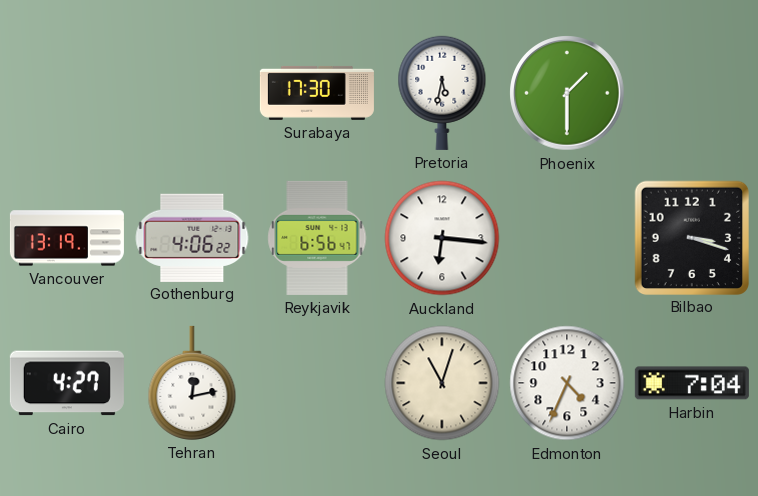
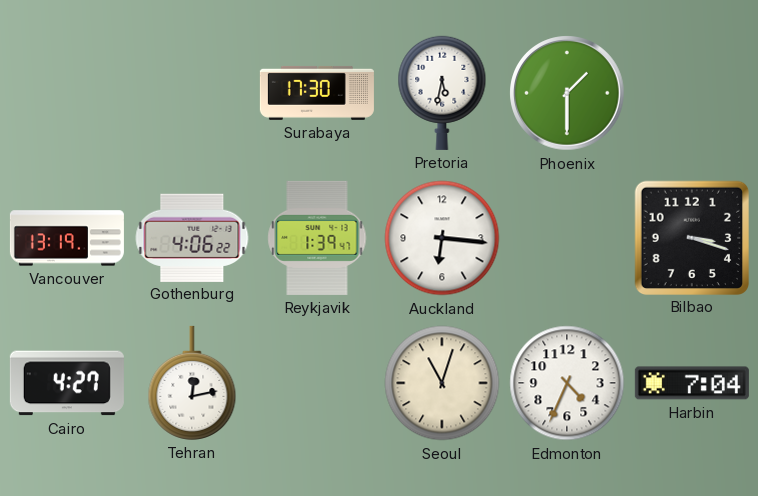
Reykjavik: 6:56 -> 1:39 (317, 238)
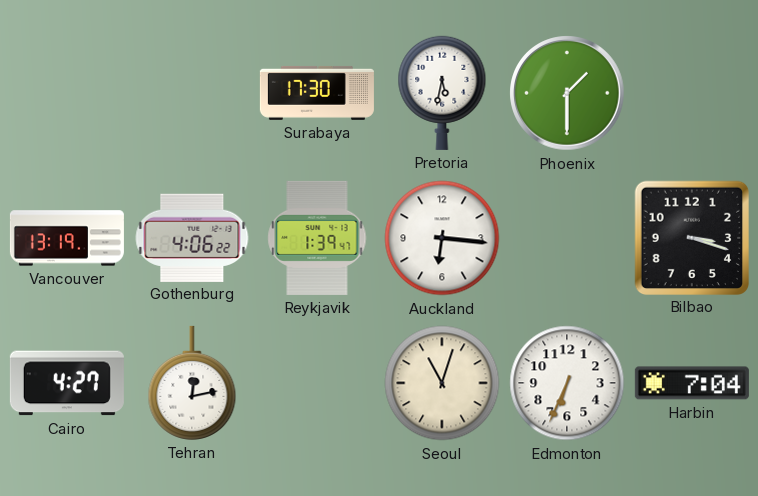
Edmonton: 4:34 -> 6:34 (567, 383)
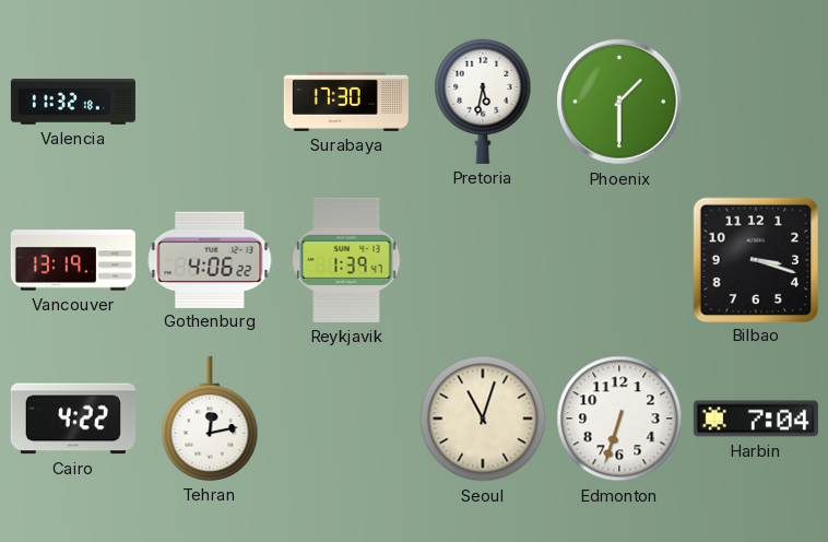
Valencia: none -> 11:32 (73, 102)
Auckland: 6:16 -> none (442, 238)
Cairo: 4:27 -> 4:22 (73, 419)
Edmonton: 6:34 -> 6:33 (619, 419)
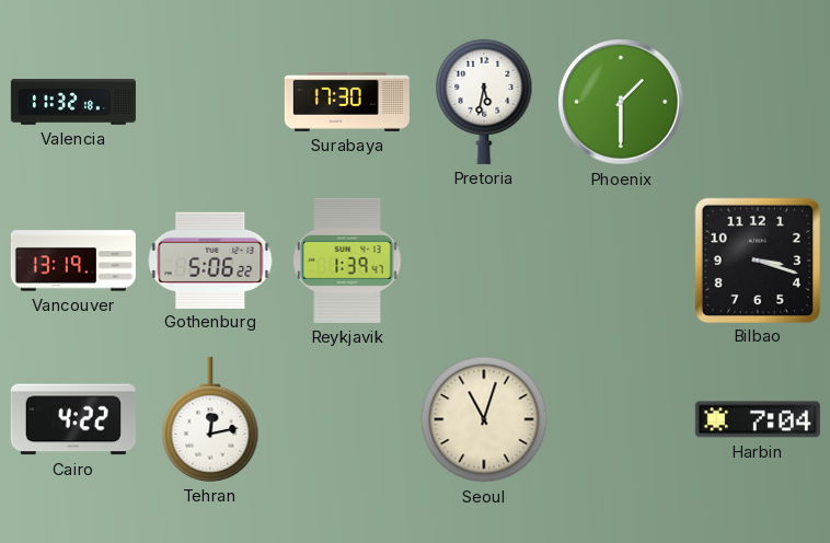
Gothenburg: 4:06 -> 5:06 (210, 259)
Edmonton: 6:33 -> none (619, 419)
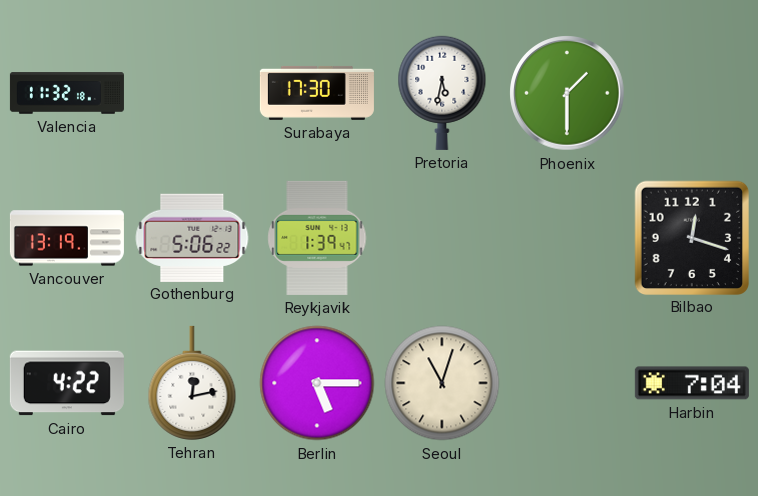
Bilbao: 3:18 -> 12:18 (691, 237)
Berlin: none -> 5:15 (317, 383)
